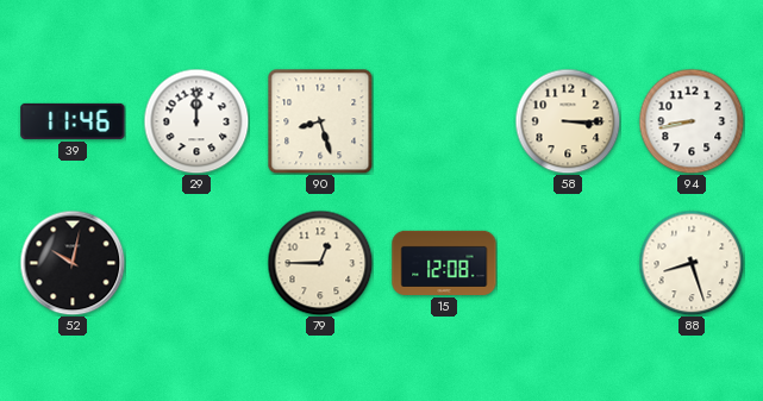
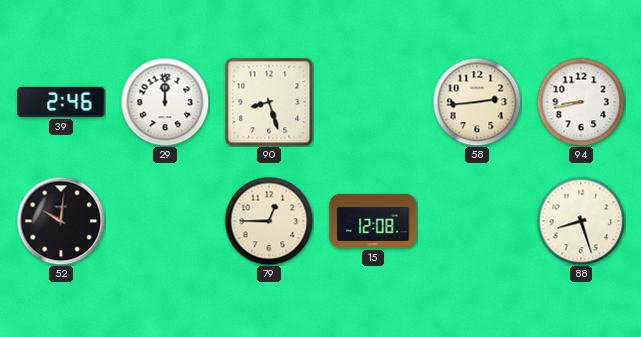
39: 11:46 -> 2:46 (61, 102)
58: 3:15 -> 2:44 (477, 102)
52: 10:02 -> 10:01 (61, 221)
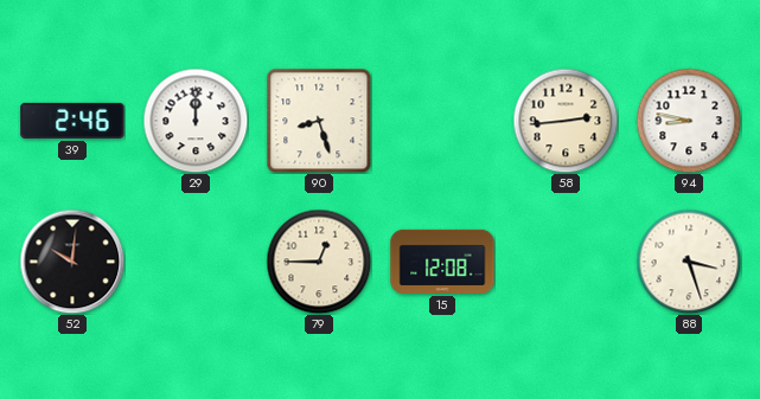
94: 8:43 -> 8:47 (689, 121)
88: 8:27 -> 3:27 (689, 262)
